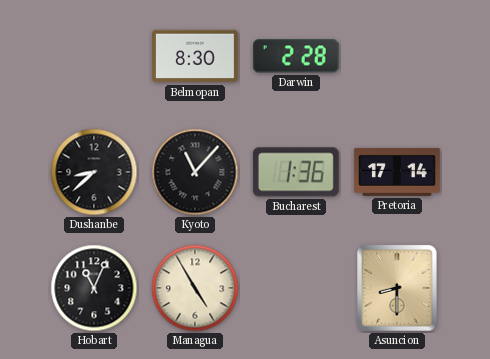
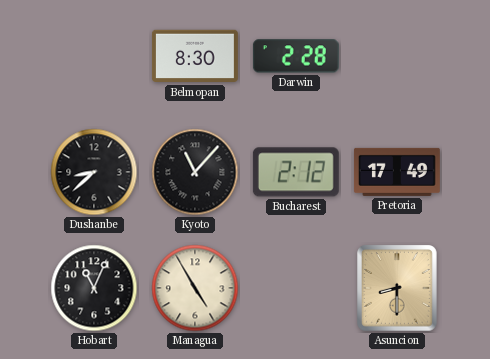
Bucharest: 1:36 -> 2:12 (296, 172)
Pretoria: 17:14 -> 17:49 (397, 172)
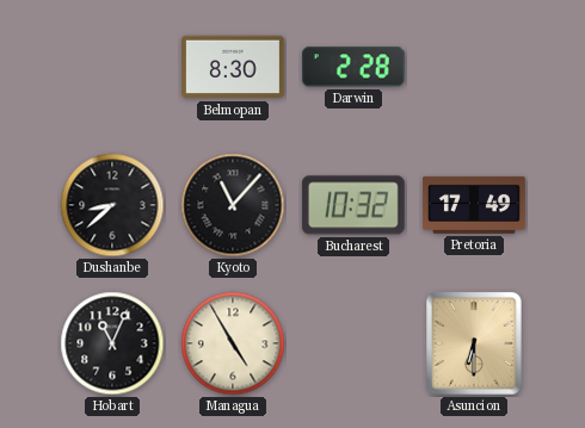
Bucharest: 2:12 -> 10:32 (353, 205)
Asuncion: 8:30 -> 6:30 (475, 345)
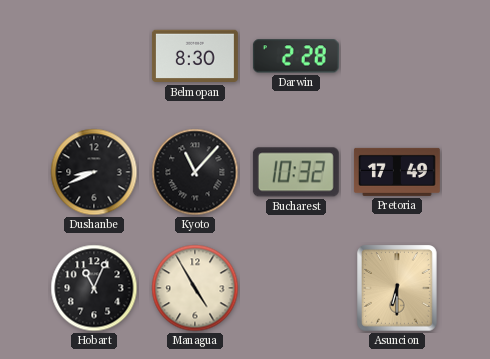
Dushanbe: 8:38 -> 8:41 (94, 172)
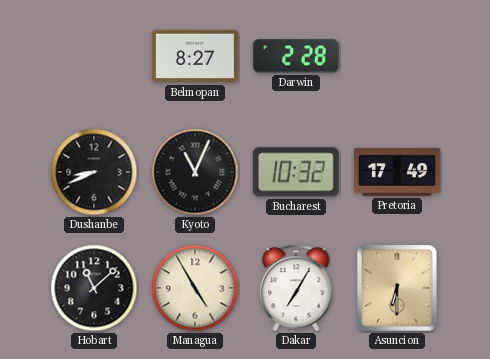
Belmopan: 8:30 -> 8:27 (195, 56)
Kyoto: 11:07 -> 11:04 (195, 172)
Hobart: 11:04 -> 11:08 (94, 288)
Dakar: none -> 7:05 (296, 288)
